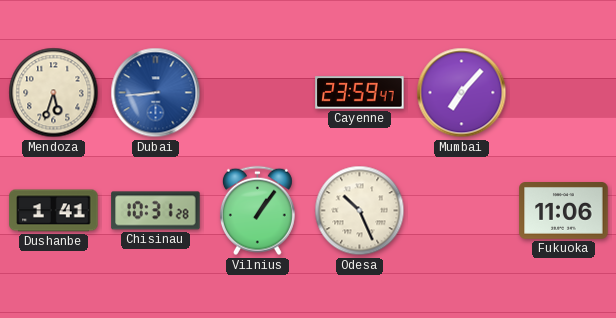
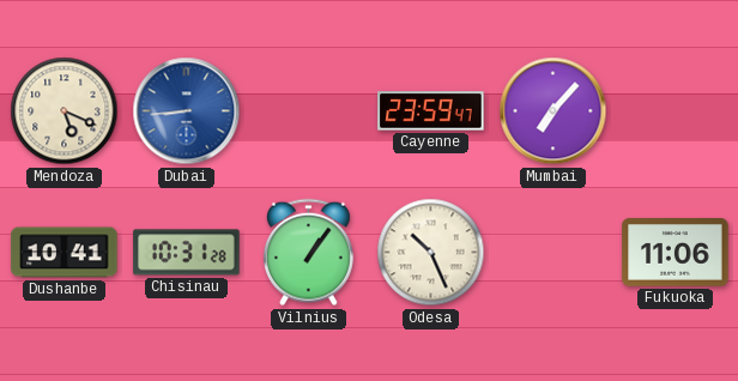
Mendoza: 5:33 -> 5:19 (65, 111)
Dushanbe: 1:41 -> 10:41 (65, 253)
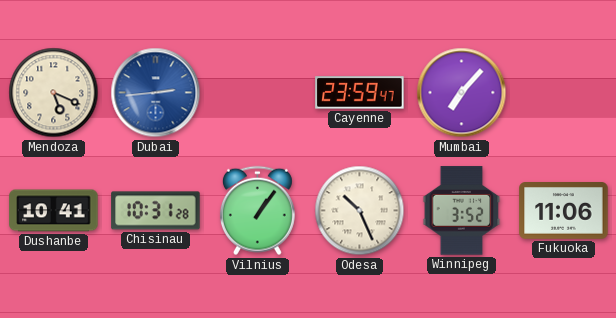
Dubai: 8:44 -> 2:44 (156, 93)
Winnipeg: none -> 3:52 (462, 211)
